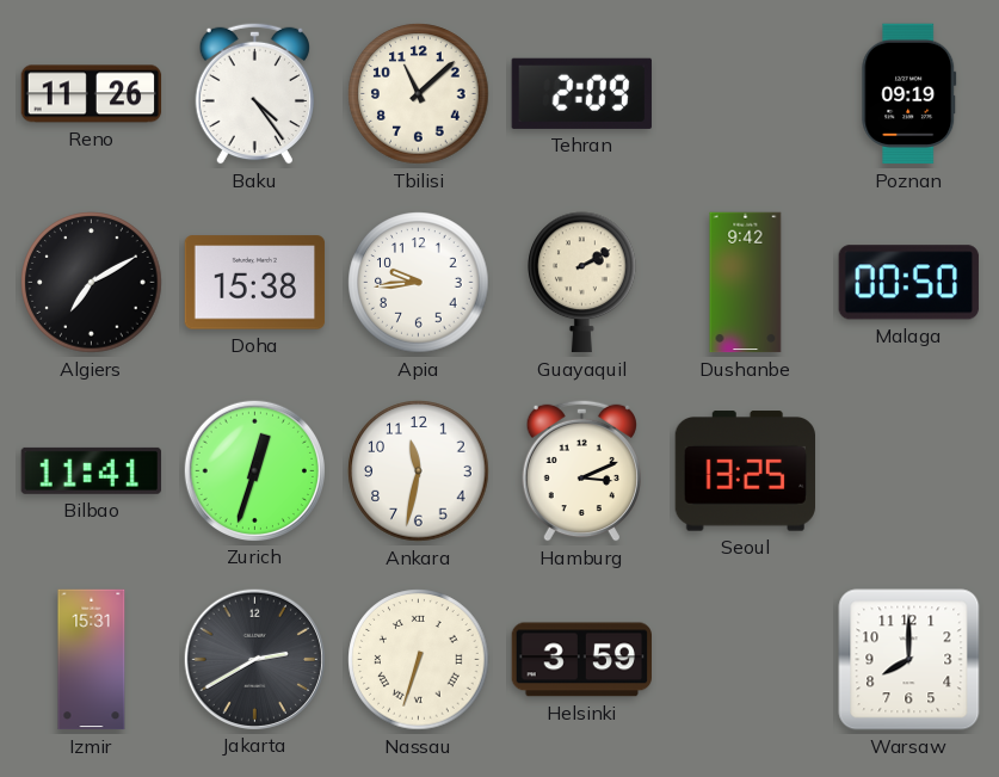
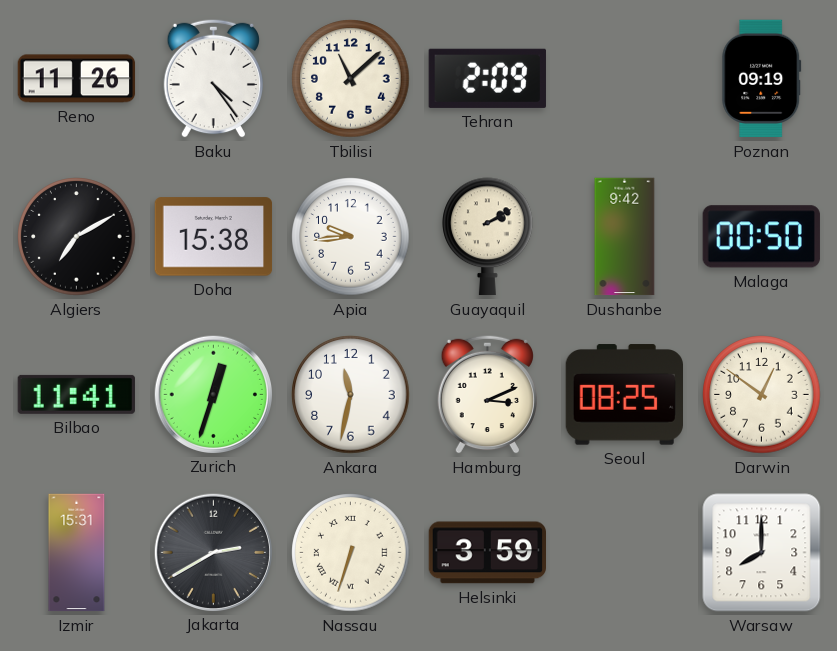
Seoul: 13:25 -> 08:25 (624, 395)
Darwin: none -> 12:51 (762, 395)
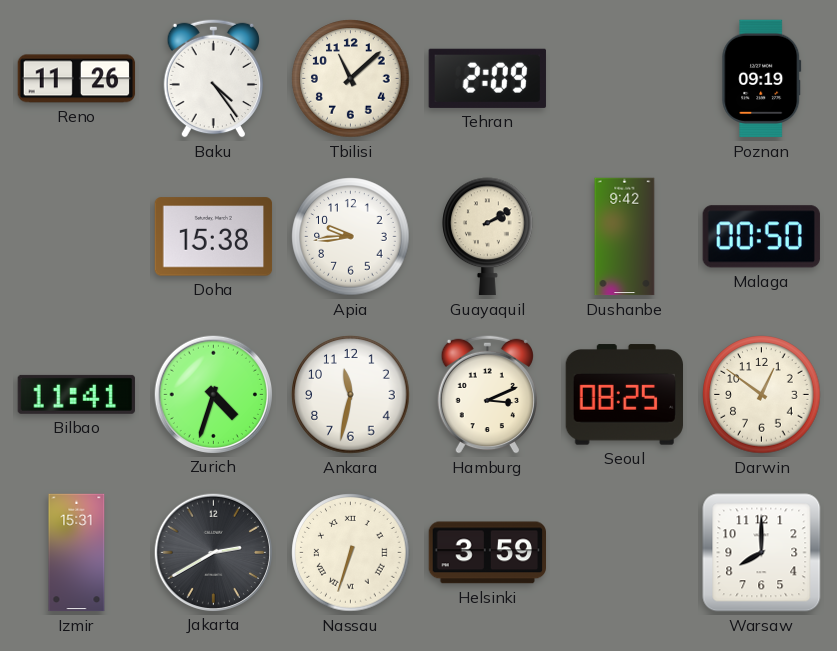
Algiers: 7:10 -> none (77, 237)
Zurich: 12:33 -> 4:33 (213, 394)
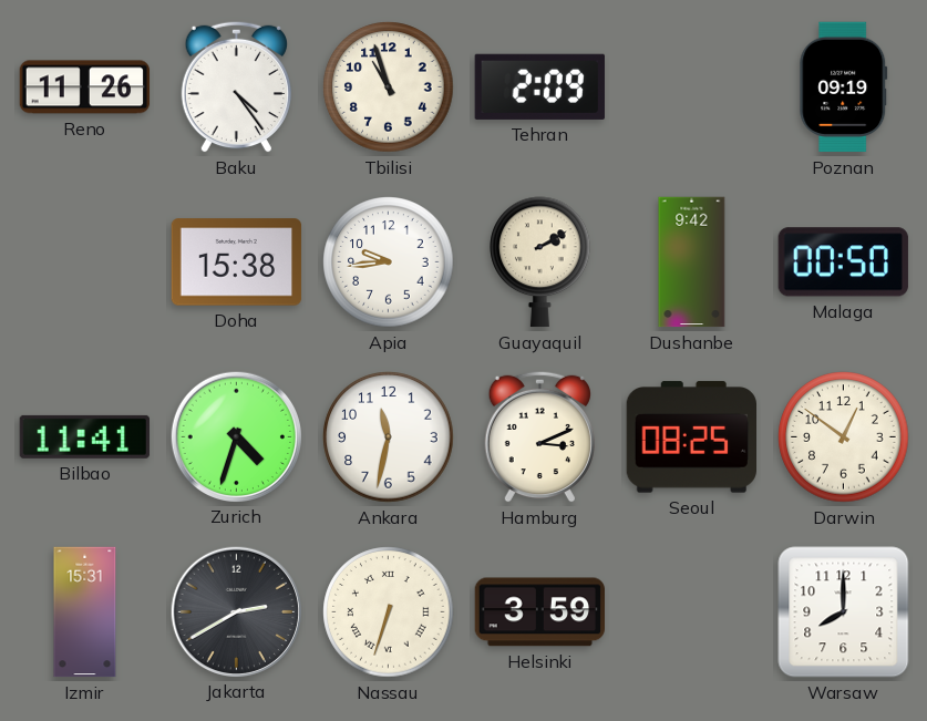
Tbilisi: 11:08 -> 10:57 (389, 87)
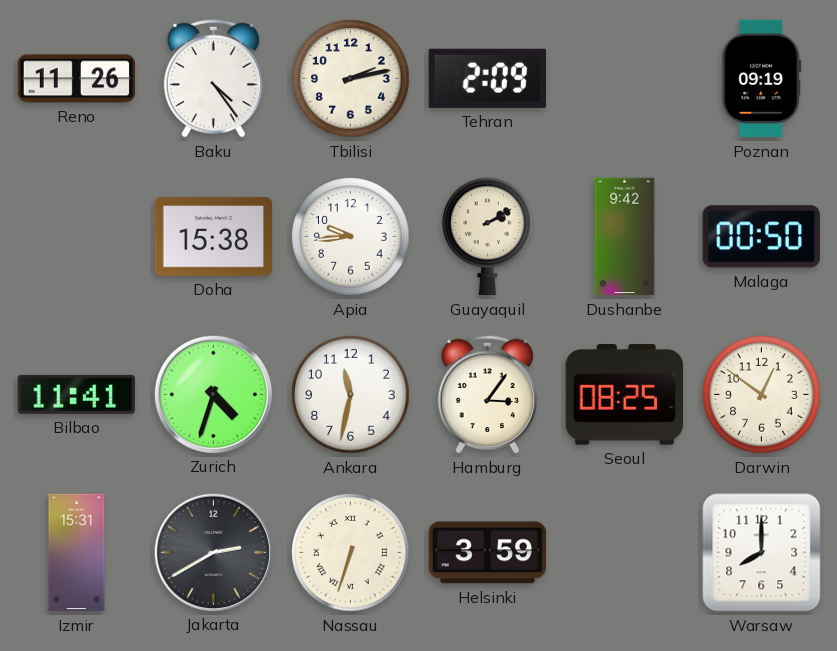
Tbilisi: 10:57 -> 2:13 (351, 79)
Hamburg: 3:11 -> 3:06 (487, 394)
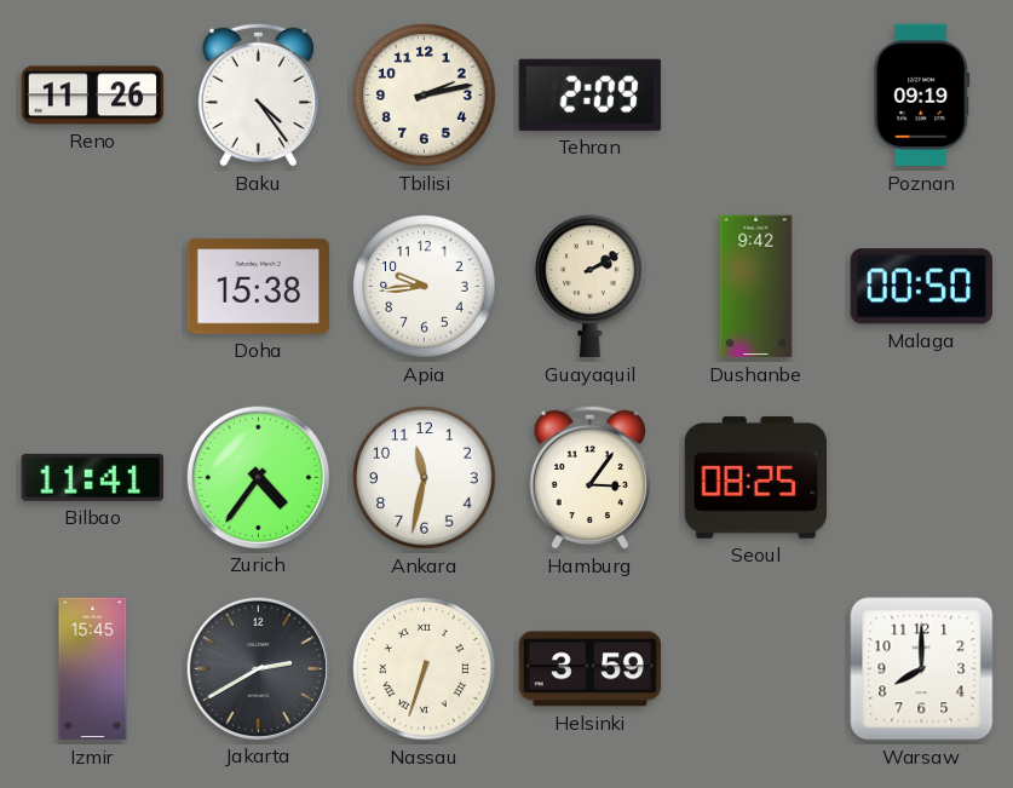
Zurich: 4:33 -> 4:36 (258, 477)
Darwin: 12:51 -> none (762, 395)
Izmir: 15:31 -> 15:45 (93, 669)
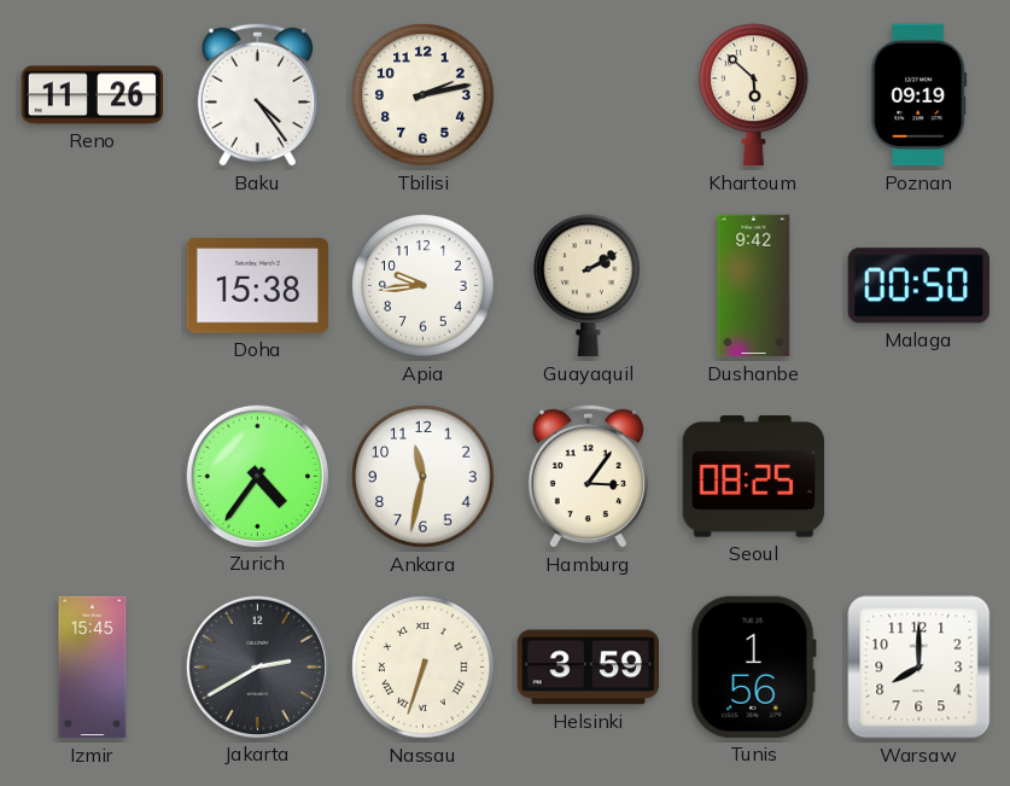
Tehran: 2:09 -> none (589, 94)
Khartoum: none -> 5:52 (754, 95)
Bilbao: 11:41 -> none (92, 477)
Tunis: none -> 1:56 (753, 666)
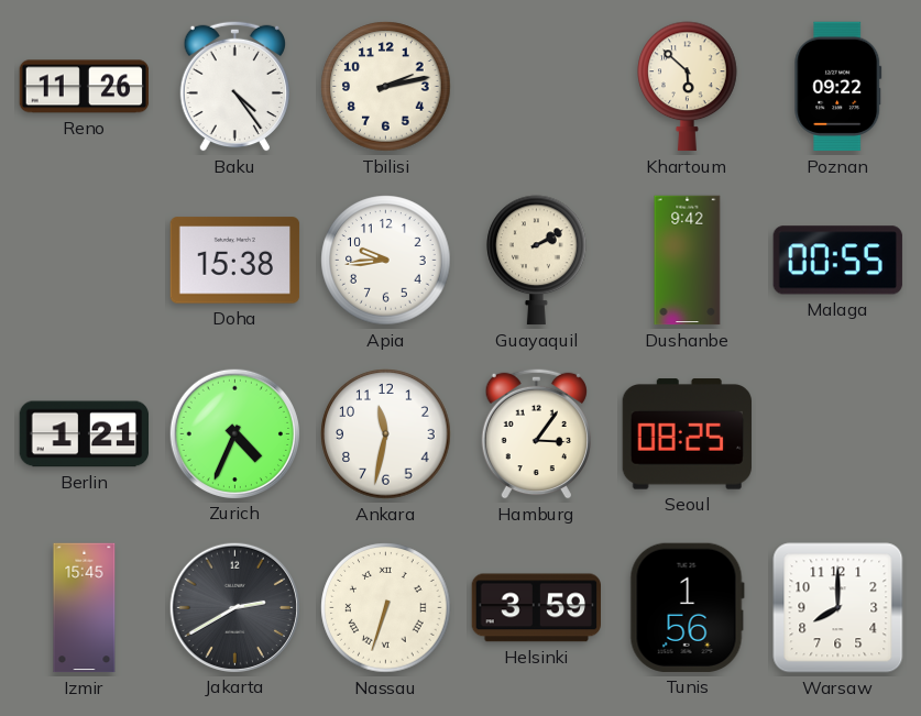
Poznan: 09:19 -> 09:22 (838, 87)
Malaga: 00:50 -> 00:55 (837, 261)
Berlin: none -> 1:21 (84, 434)
Zurich: 4:36 -> 4:34 (234, 433)
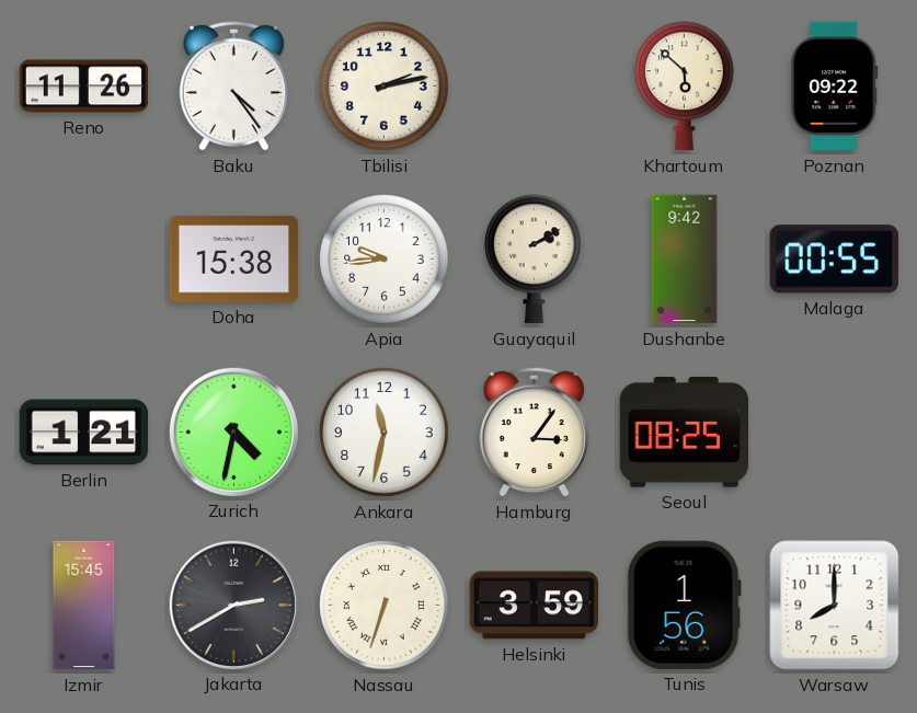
Zurich: 4:34 -> 4:32 (233, 432)
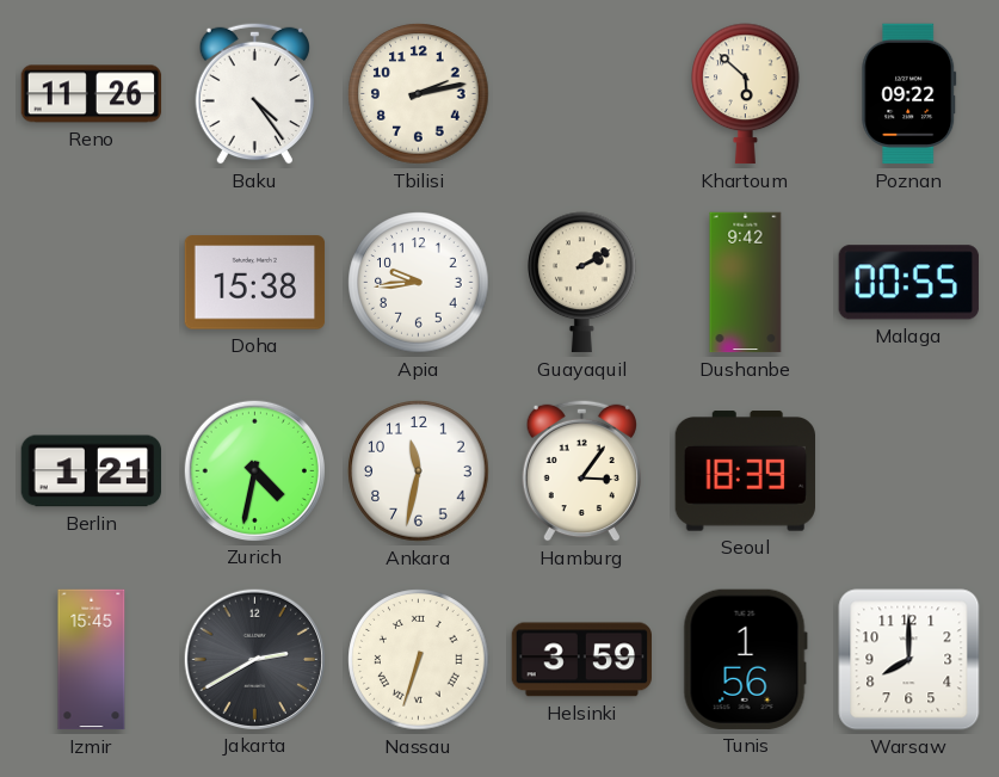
Seoul: 08:25 -> 18:39 (745, 471)
